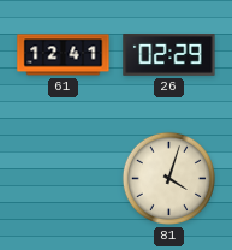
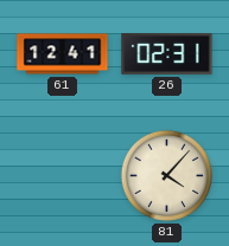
26: 02:29 -> 02:31 (167, 54)
81: 4:03 -> 4:07 (166, 175)
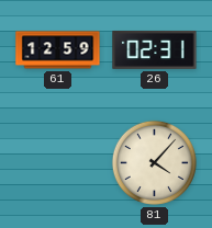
61: 12:41 -> 12:59 (58, 50)
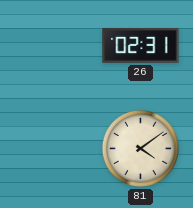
61: 12:59 -> none (58, 50)
81: 4:07 -> 4:09 (140, 148)
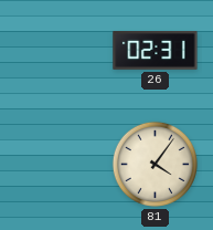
81: 4:09 -> 4:06 (155, 164)
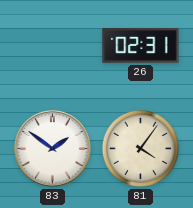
83: none -> 1:51 (53, 149)
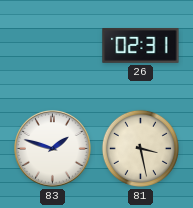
83: 1:51 -> 1:48 (53, 149)
81: 4:06 -> 3:28 (140, 148)
